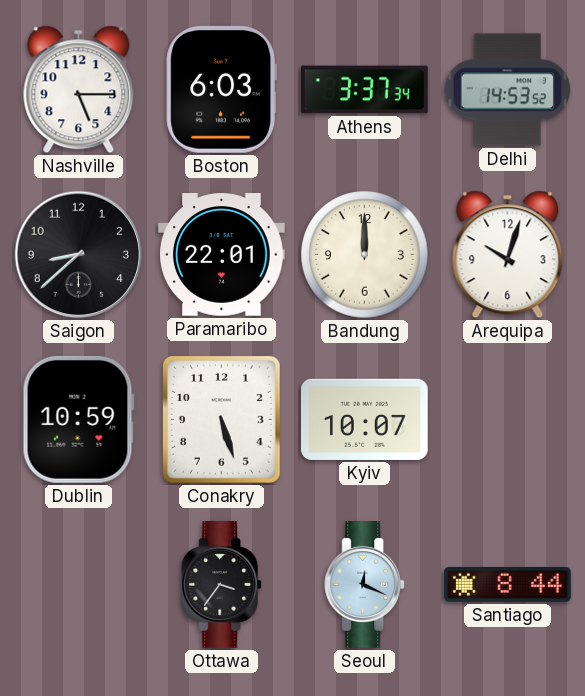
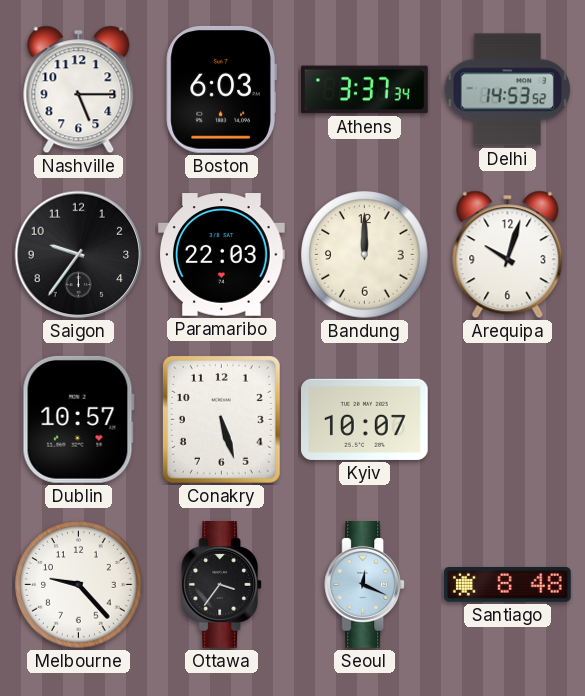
Saigon: 8:38 -> 9:36 (79, 255)
Paramaribo: 22:01 -> 22:03 (222, 255)
Dublin: 10:59 -> 10:57 (78, 419)
Melbourne: none -> 9:23 (79, 585)
Santiago: 8:44 -> 8:48 (508, 585)
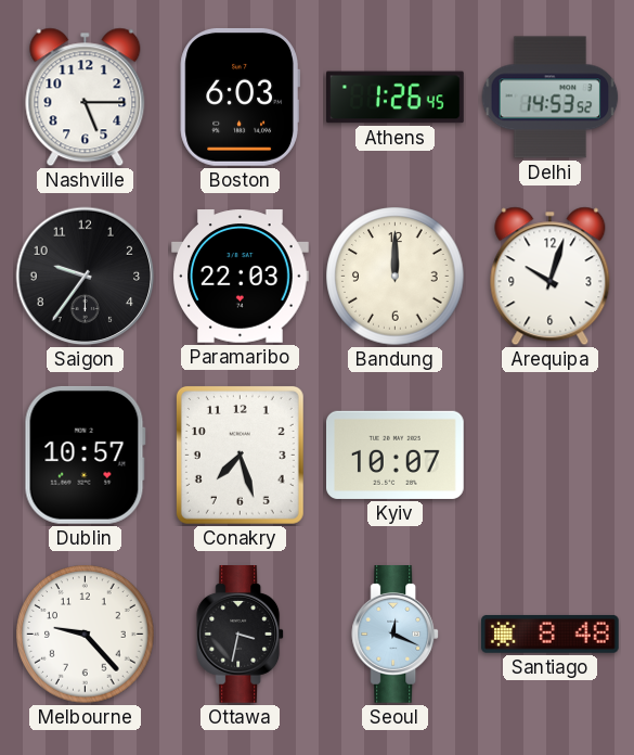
Athens: 3:37 -> 1:26 (396, 98)
Conakry: 5:27 -> 7:27 (240, 455)
Ottawa: 3:36 -> 3:32 (241, 635)
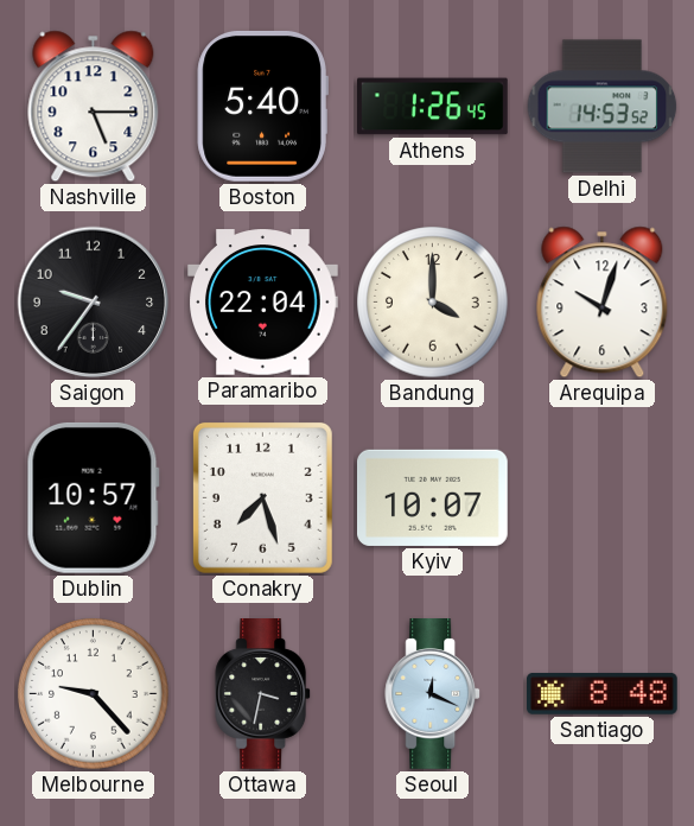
Boston: 6:03 -> 5:40 (262, 106)
Paramaribo: 22:03 -> 22:04 (263, 303)
Bandung: 12:00 -> 4:00 (433, 303)
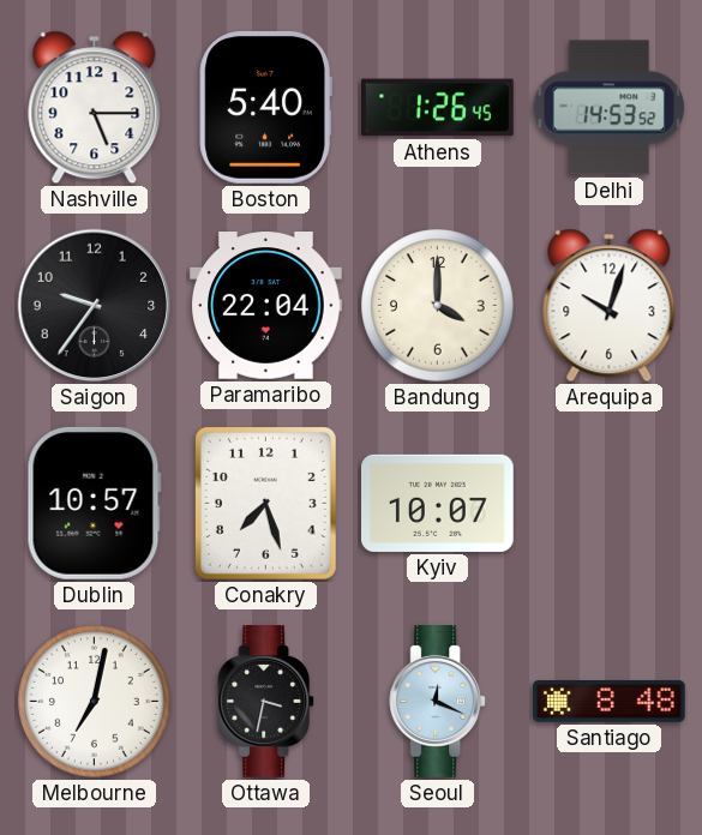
Melbourne: 9:23 -> 7:02 (95, 702)
